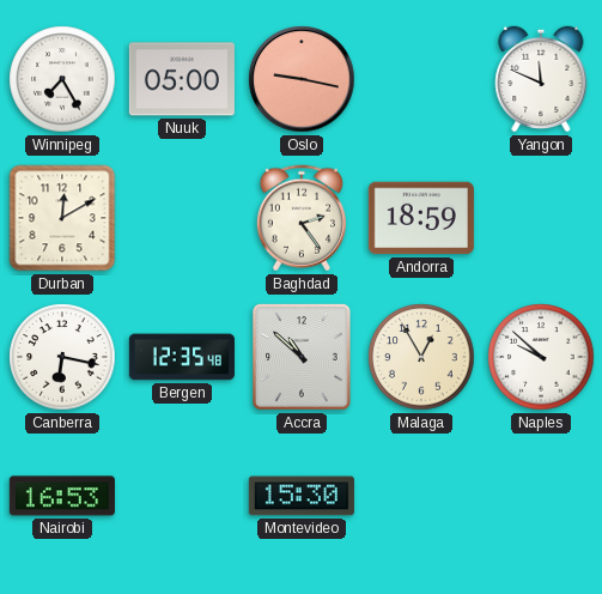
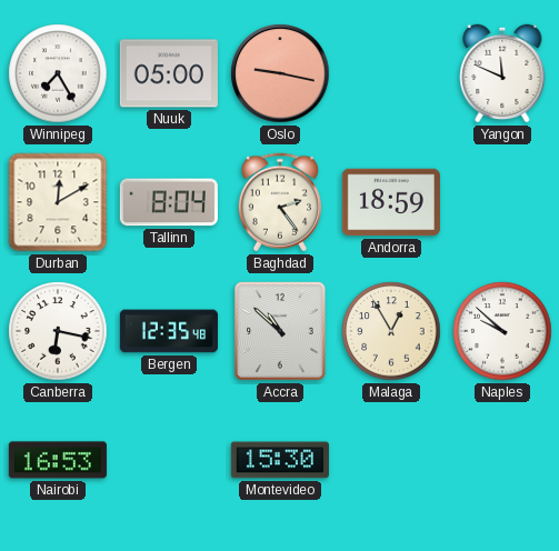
Tallinn: none -> 8:04 (169, 202)
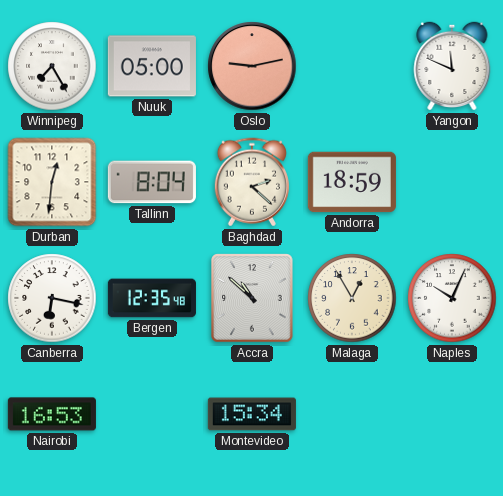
Oslo: 9:17 -> 9:13 (252, 66)
Durban: 12:10 -> 12:31 (52, 182)
Baghdad: 2:24 -> 2:22 (252, 182)
Naples: 9:52 -> 10:04 (452, 298)
Montevideo: 15:30 -> 15:34 (252, 414)
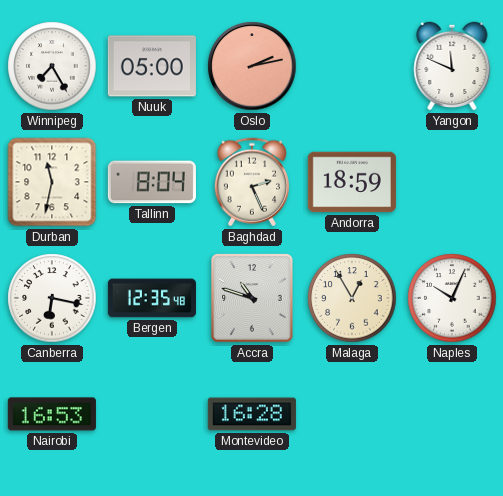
Oslo: 9:13 -> 2:13 (252, 66)
Durban: 12:31 -> 11:32 (52, 182)
Baghdad: 2:22 -> 2:26 (252, 182)
Accra: 10:52 -> 10:48 (252, 298)
Montevideo: 15:34 -> 16:28 (252, 414)
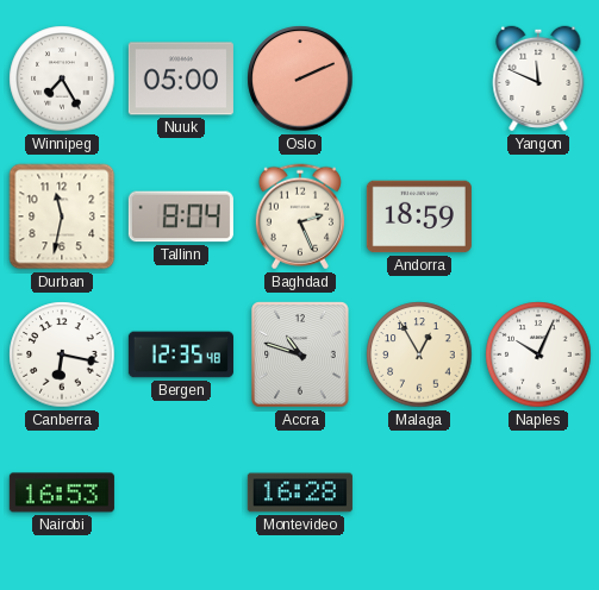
Oslo: 2:13 -> 2:11 (300, 79)
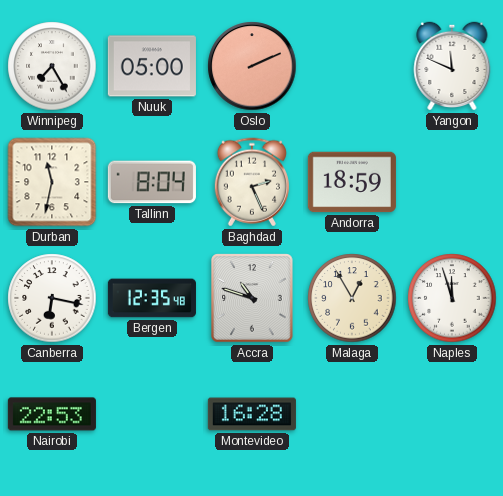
Naples: 10:04 -> 11:57 (452, 298)
Nairobi: 16:53 -> 22:53 (52, 414)
